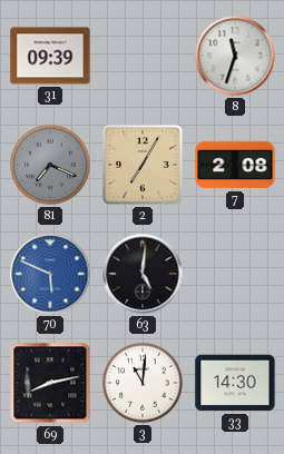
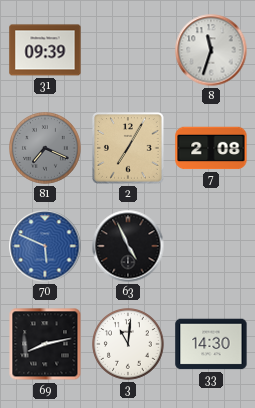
63: 5:01 -> 4:56 (128, 246)
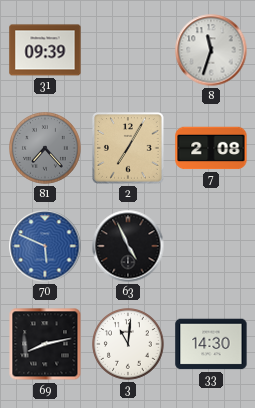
81: 7:19 -> 7:23 (46, 149)
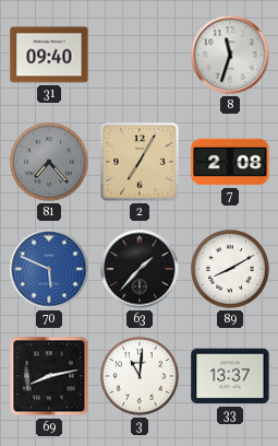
31: 09:39 -> 09:40 (49, 55)
63: 4:56 -> 1:37 (140, 269)
89: none -> 8:10 (231, 270)
33: 14:30 -> 13:37 (230, 376)
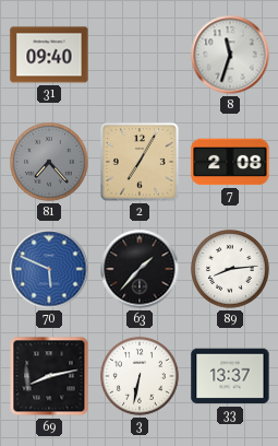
89: 8:10 -> 8:14 (231, 270)
3: 11:01 -> 6:32 (141, 377)
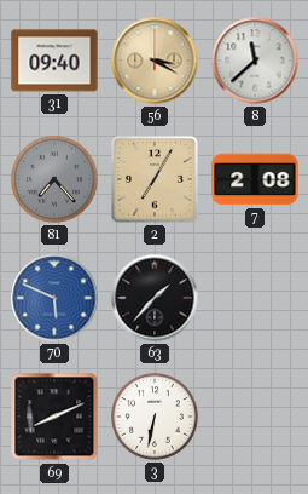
56: none -> 3:20 (155, 61)
8: 11:33 -> 11:38 (255, 61)
89: 8:14 -> none (231, 270)
69: 8:13 -> 8:11 (54, 417)
33: 13:37 -> none (230, 376)
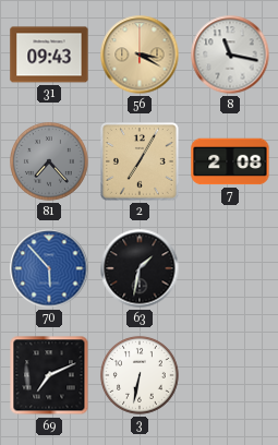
31: 09:40 -> 09:43 (49, 55)
8: 11:38 -> 11:17 (230, 55)
70: 5:49 -> 5:53 (49, 268)
63: 1:37 -> 1:32 (140, 268)
69: 8:11 -> 7:11 (49, 375)
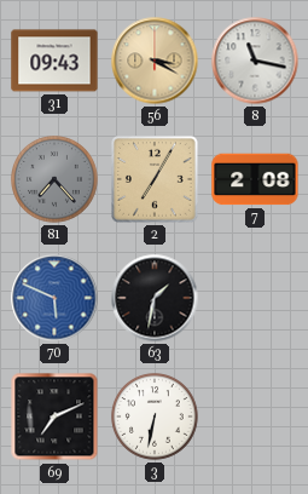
70: 5:53 -> 5:49 (54, 298)
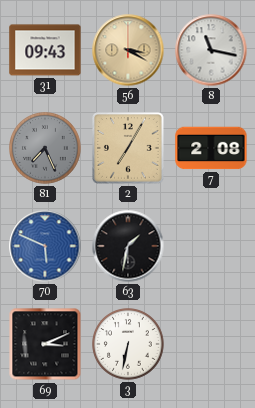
81: 7:23 -> 7:26 (46, 149)
69: 7:11 -> 3:11 (45, 344)
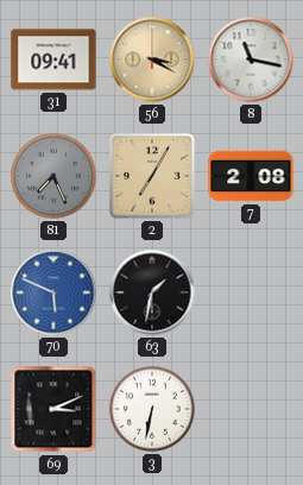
31: 09:43 -> 09:41 (53, 59)
